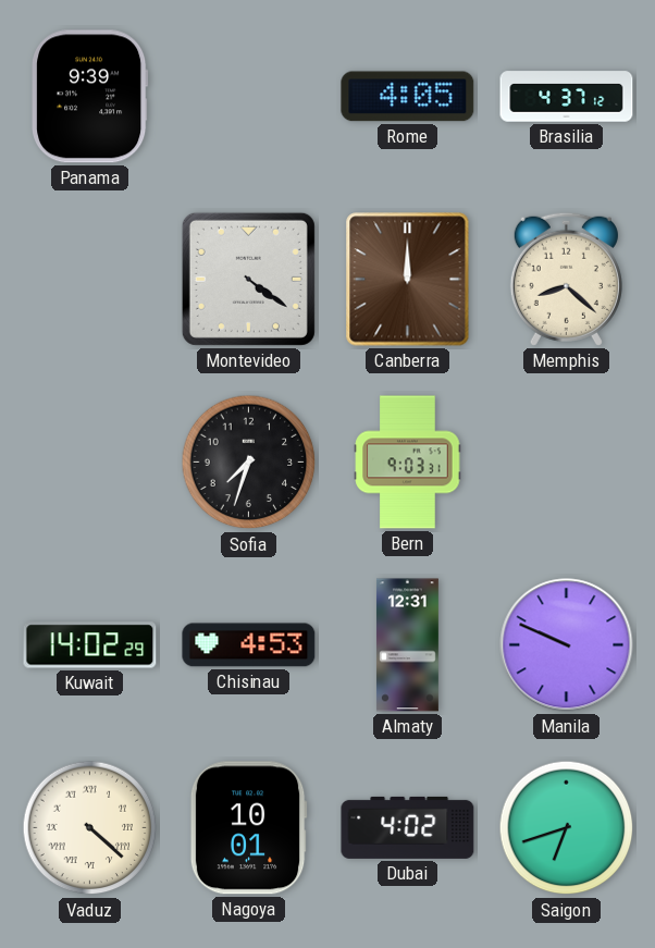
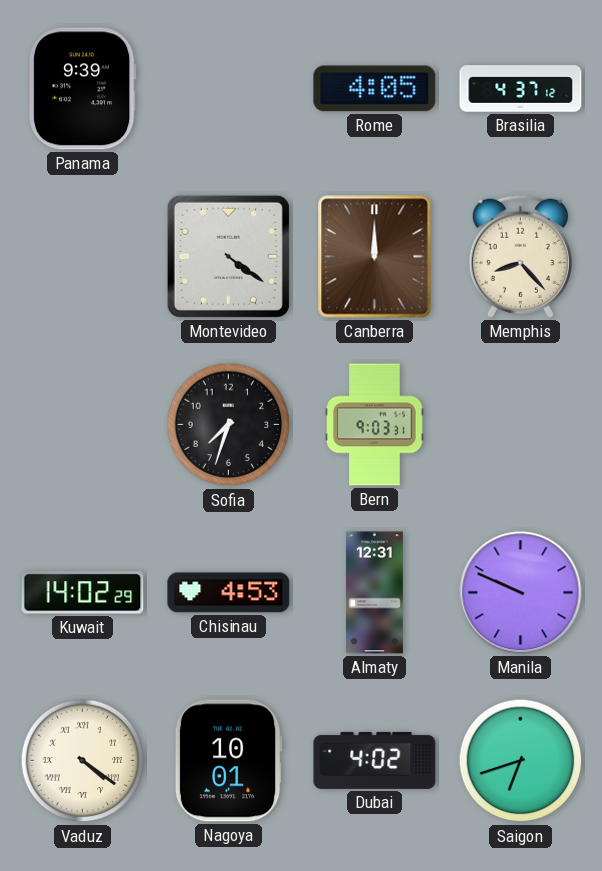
Memphis: 8:22 -> 8:23 (520, 256)
Vaduz: 4:22 -> 4:21 (83, 761)
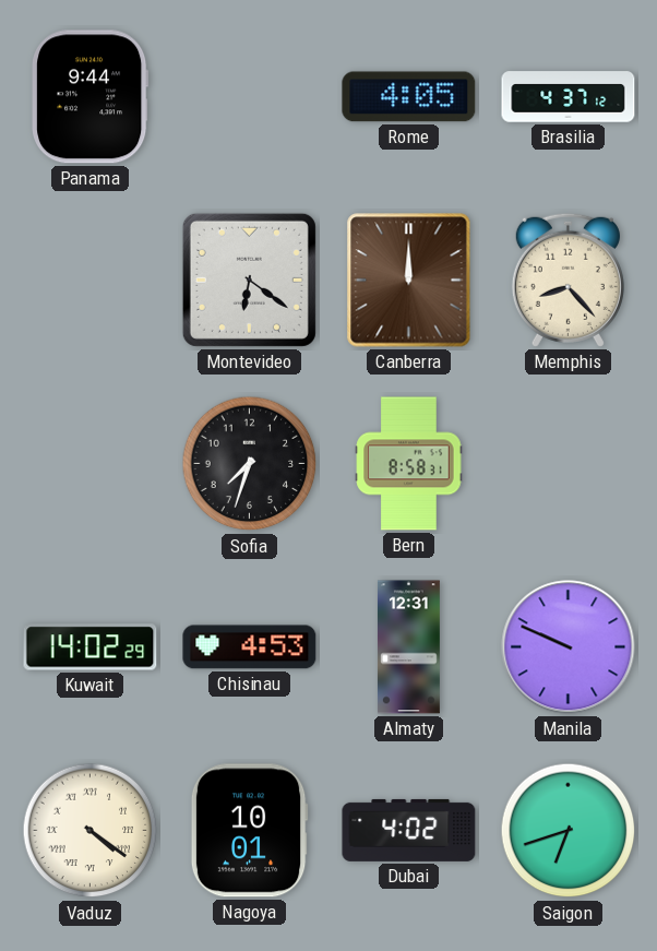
Panama: 9:39 -> 9:44 (91, 97)
Montevideo: 4:21 -> 6:21 (249, 280)
Bern: 9:03 -> 8:58 (409, 464)
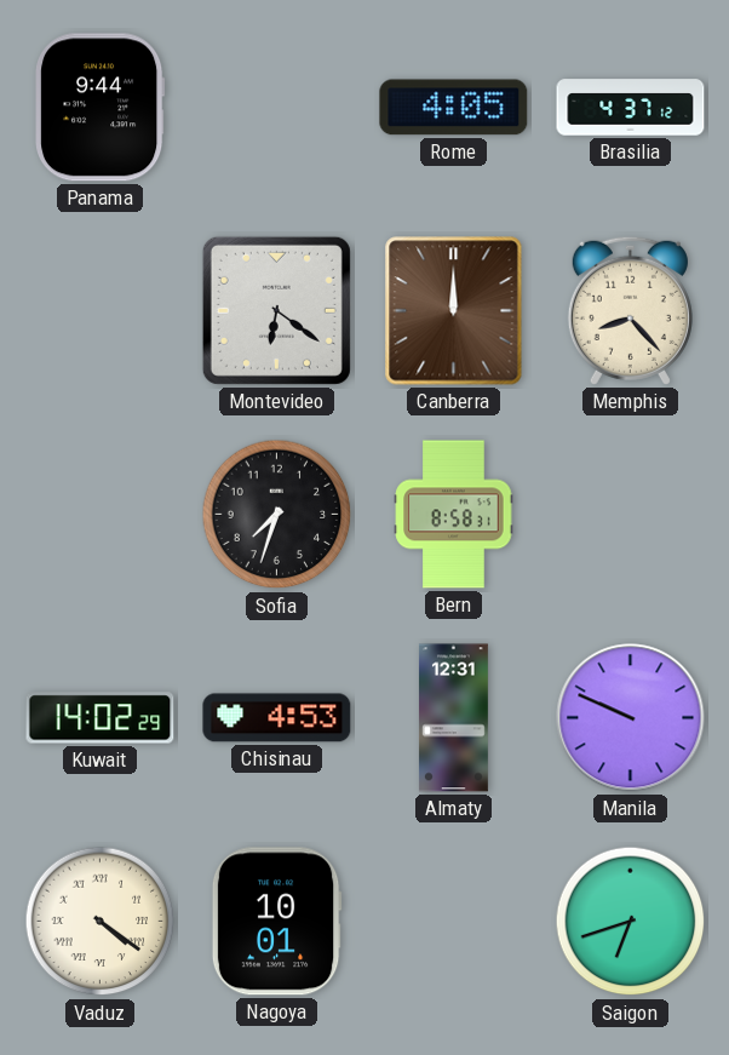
Dubai: 4:02 -> none (409, 830)
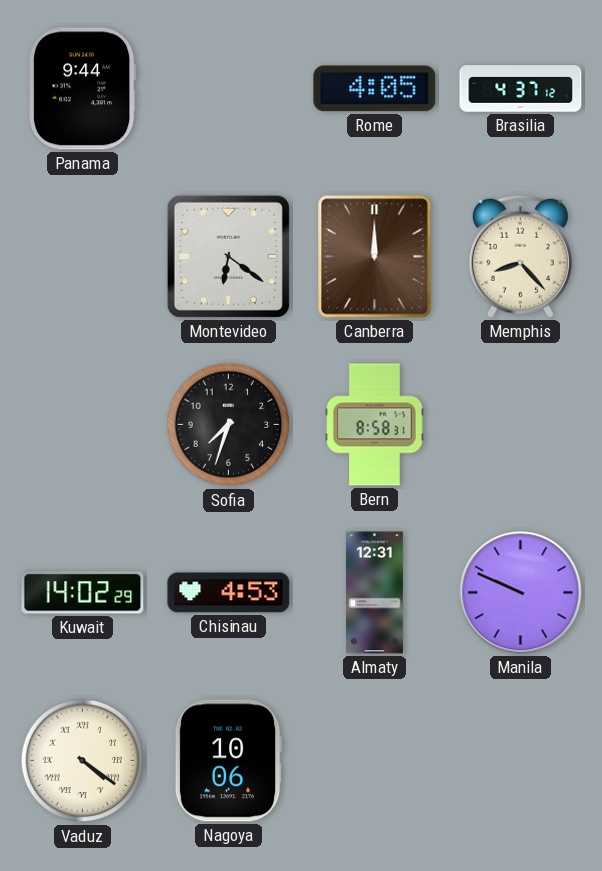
Nagoya: 10:01 -> 10:06 (228, 761)
Saigon: 6:42 -> none (631, 922)
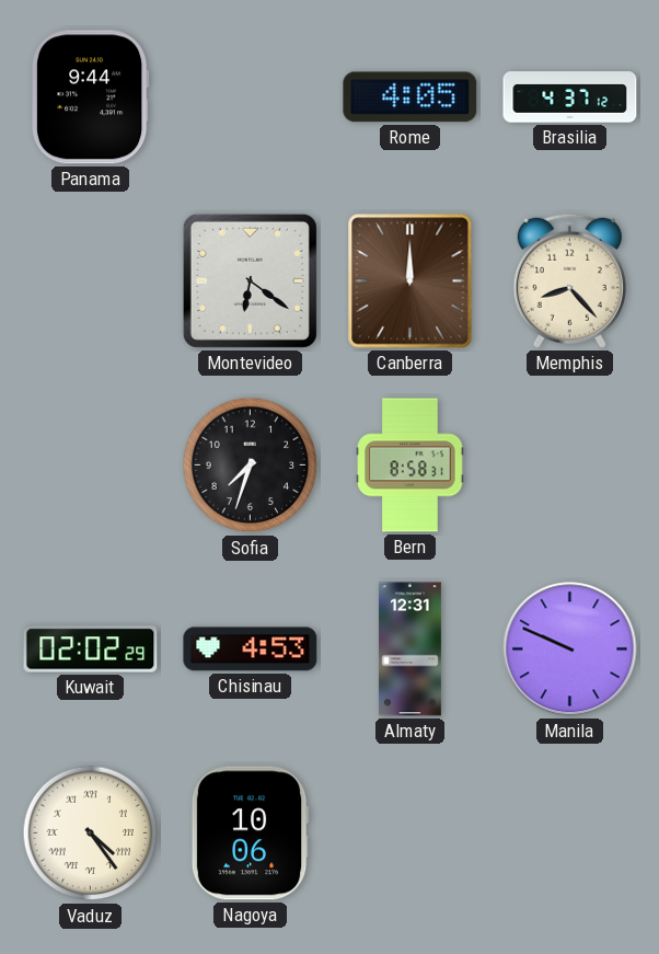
Kuwait: 14:02 -> 02:02 (91, 650)
Vaduz: 4:21 -> 4:24 (91, 834)
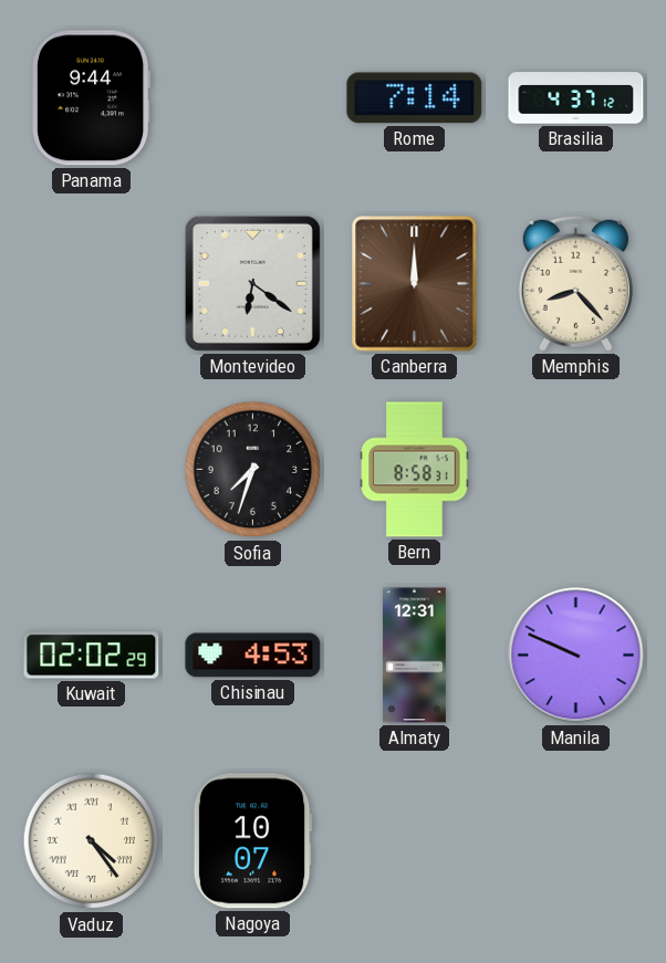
Rome: 4:05 -> 7:14 (415, 98)
Nagoya: 10:06 -> 10:07 (252, 841)
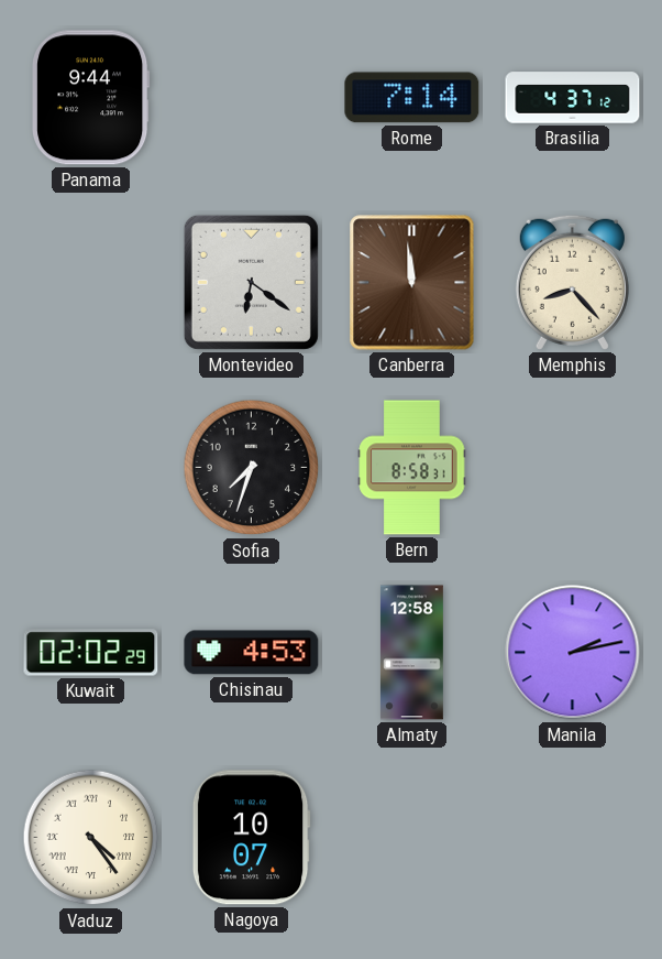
Canberra: 12:00 -> 11:59 (412, 283)
Almaty: 12:31 -> 12:58 (411, 653)
Manila: 9:49 -> 2:13 (573, 653)
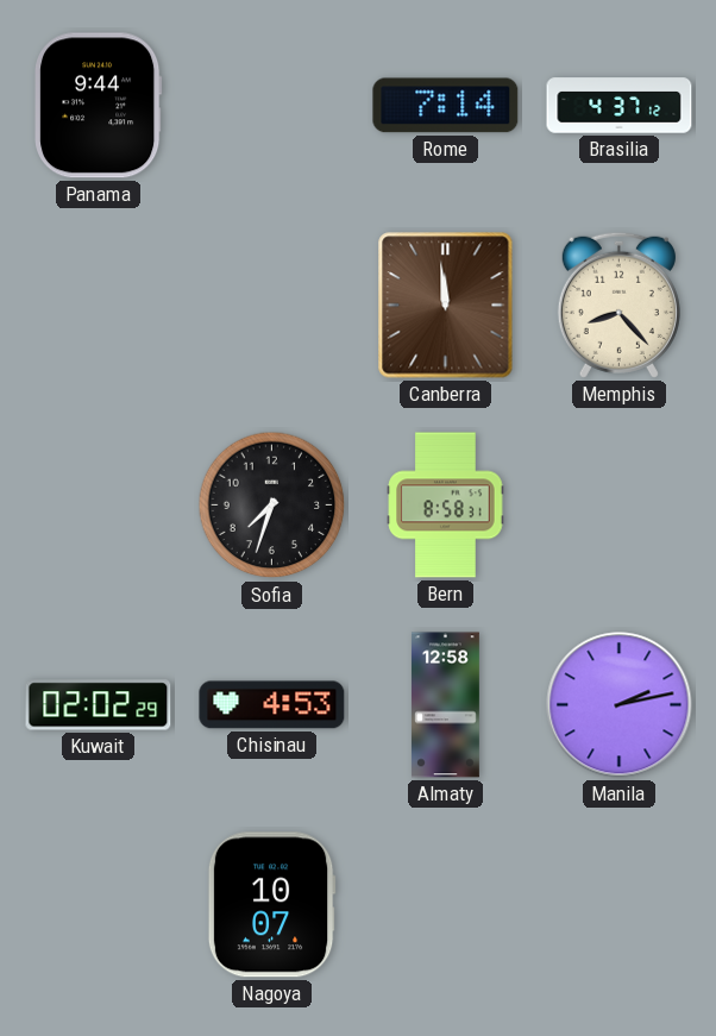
Montevideo: 6:21 -> none (251, 282)
Vaduz: 4:24 -> none (91, 838)
